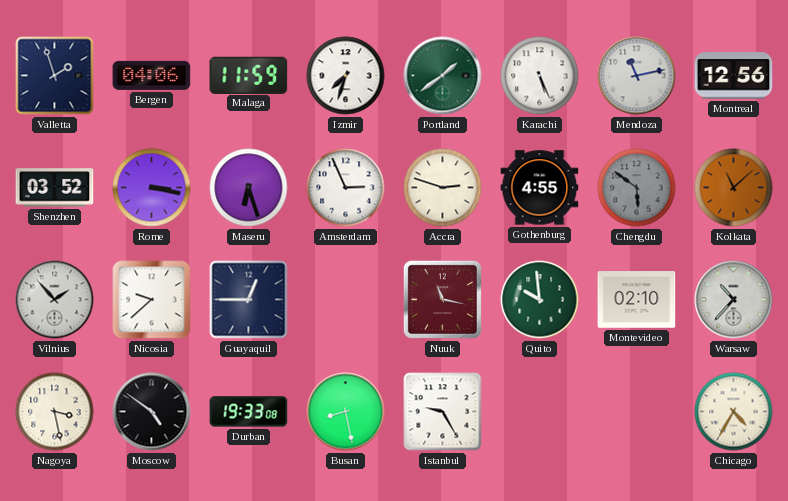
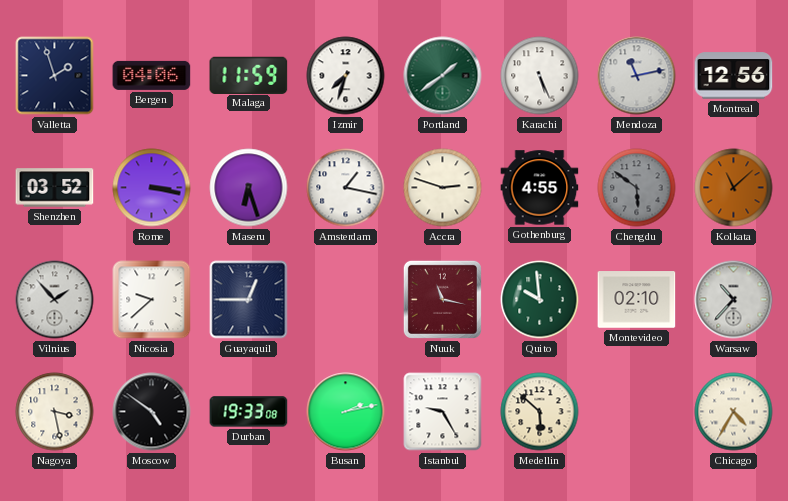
Amsterdam: 2:56 -> 1:17 (346, 188)
Busan: 8:28 -> 2:13 (346, 412)
Medellin: none -> 5:52 (540, 412)
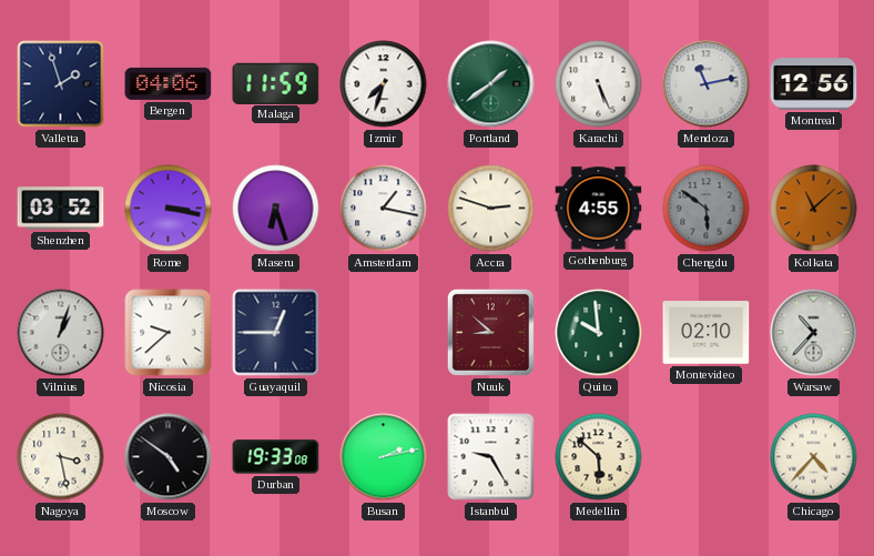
Vilnius: 1:53 -> 1:03 (61, 333)
Nuuk: 11:17 -> 8:52 (490, 332)
Chicago: 4:35 -> 4:37 (814, 457)
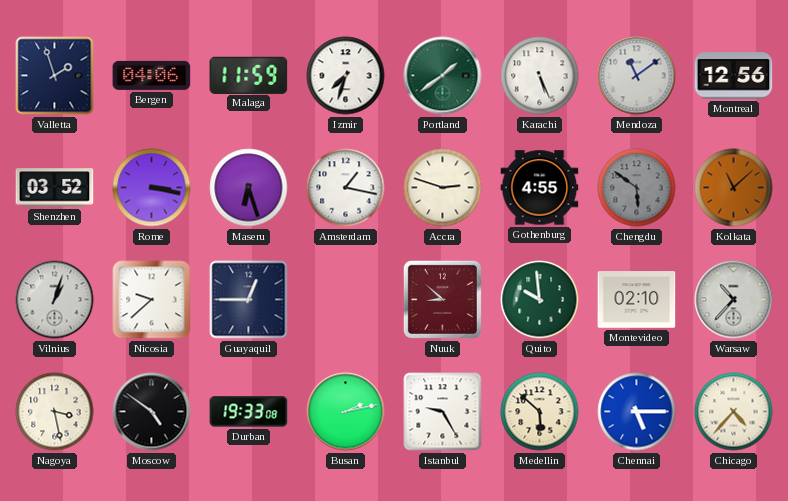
Mendoza: 11:13 -> 11:09 (637, 76)
Chennai: none -> 5:15 (637, 412)
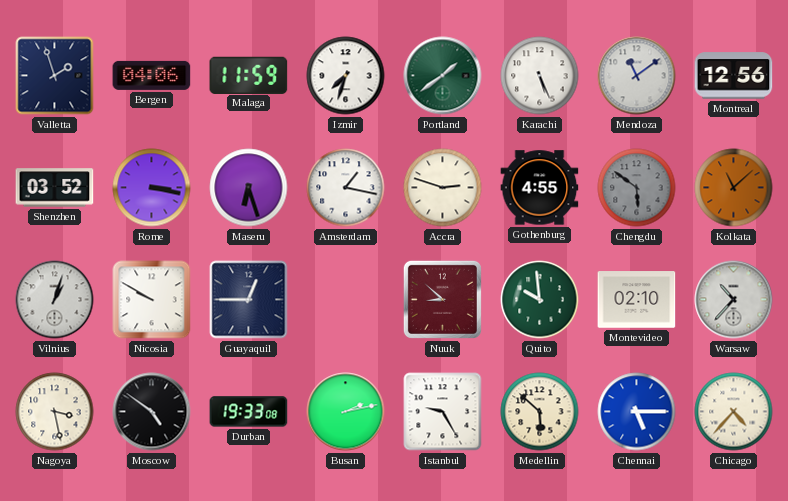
Nicosia: 9:38 -> 9:50 (152, 300)
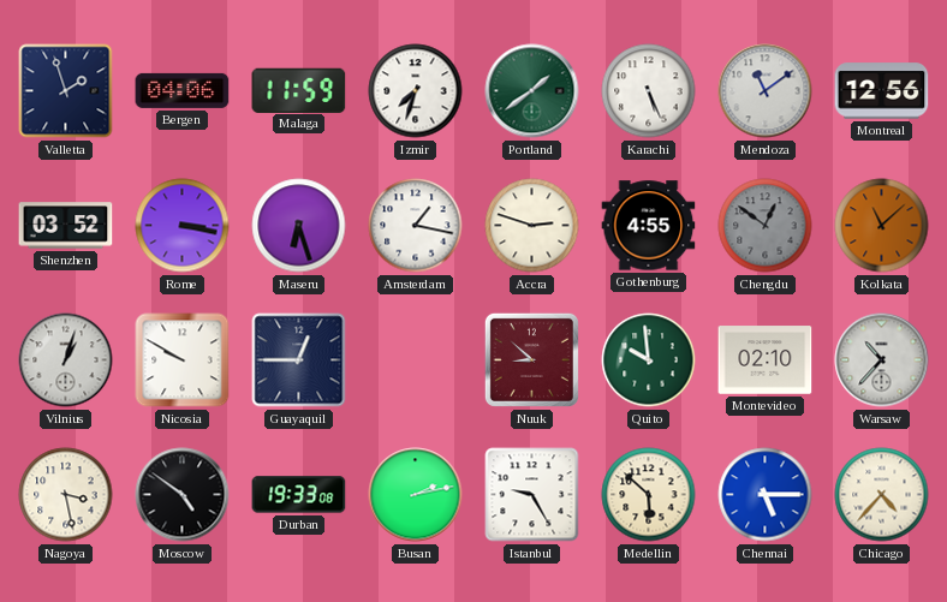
Chengdu: 5:51 -> 12:51 (766, 226)
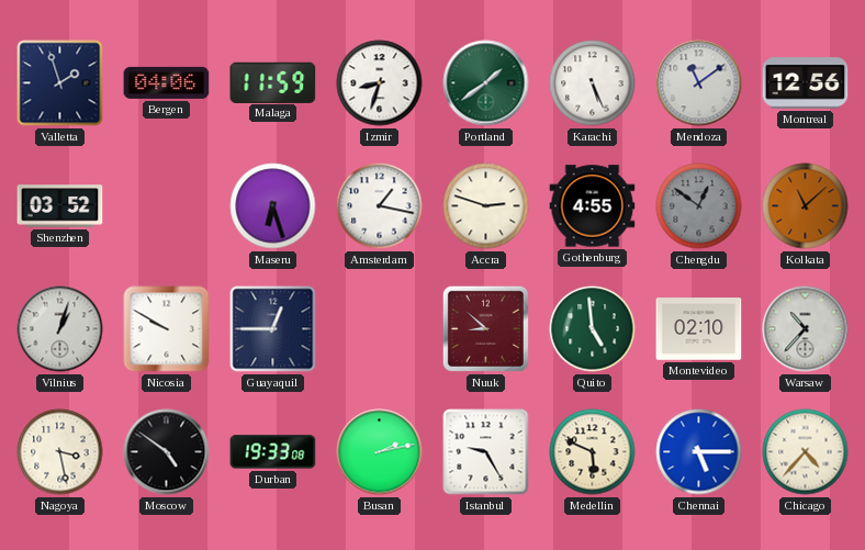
Izmir: 7:33 -> 8:33 (380, 83)
Rome: 3:17 -> none (183, 226)
Quito: 9:59 -> 4:59 (593, 329)
Medellin: 5:52 -> 5:49 (593, 452)
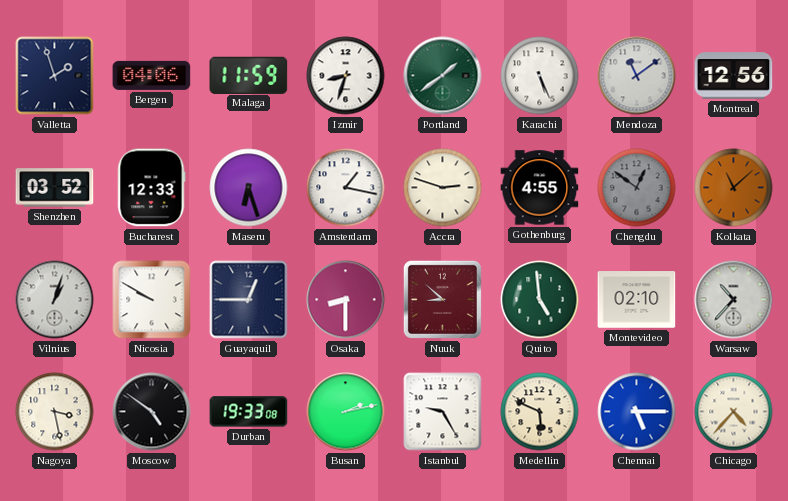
Bucharest: none -> 12:33 (151, 188)
Osaka: none -> 8:30 (346, 300)
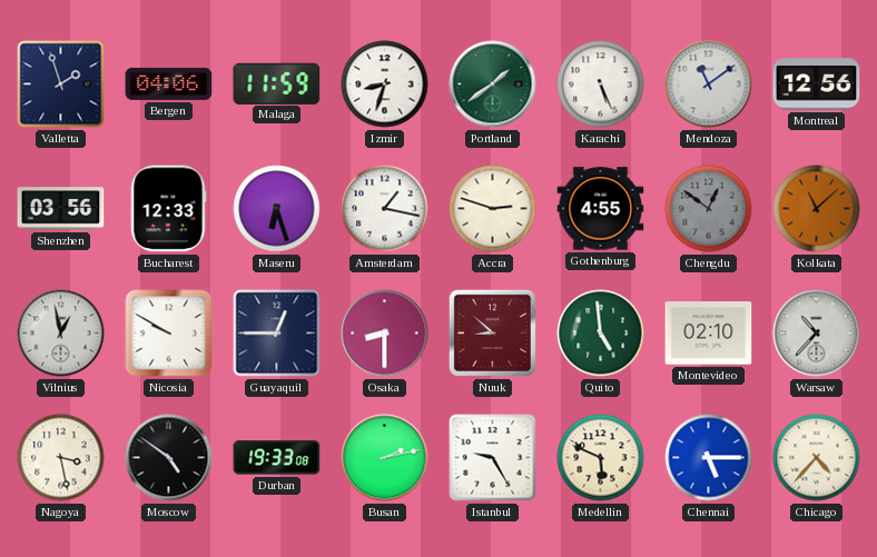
Shenzhen: 03:52 -> 03:56 (61, 209)
Vilnius: 1:03 -> 12:58 (61, 334)
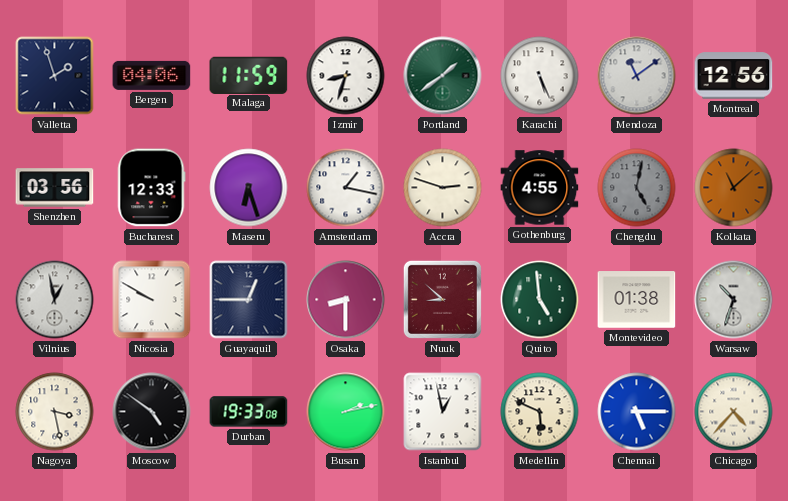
Chengdu: 12:51 -> 5:02 (637, 188)
Montevideo: 02:10 -> 01:38 (637, 300)
Warsaw: 10:37 -> 10:33 (734, 300)
Istanbul: 9:25 -> 12:58 (443, 412)
